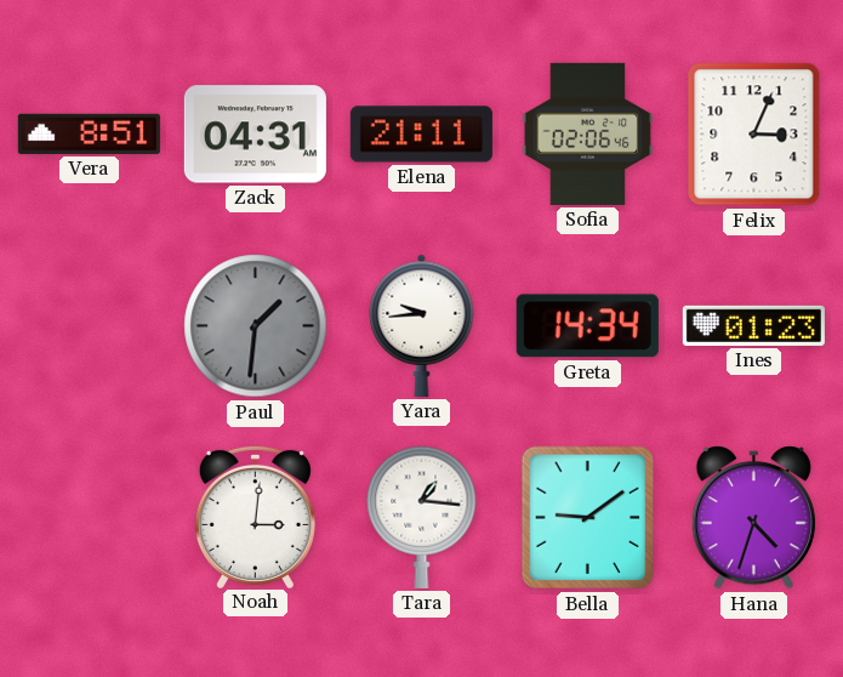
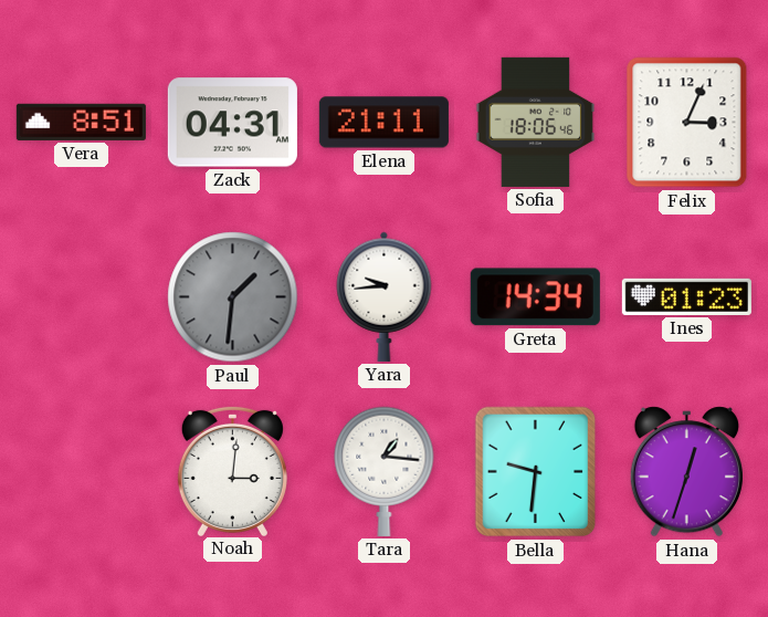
Sofia: 02:06 -> 18:06 (536, 122)
Bella: 9:09 -> 9:31 (536, 472)
Hana: 4:33 -> 12:33 (686, 472)
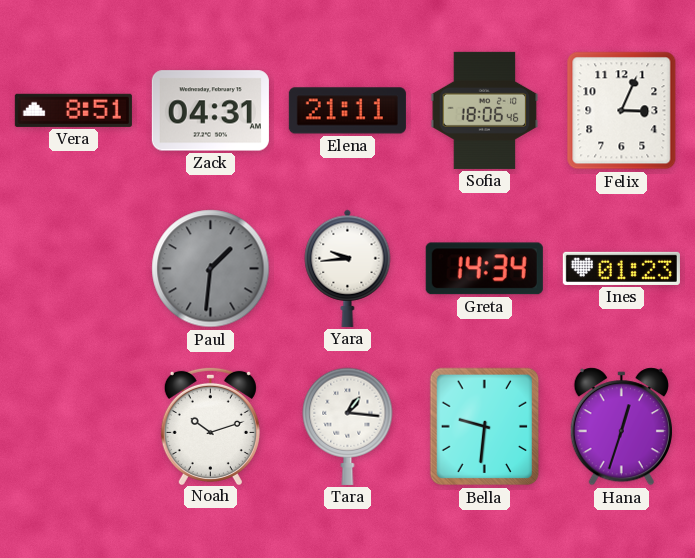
Noah: 3:01 -> 10:12 (210, 425)
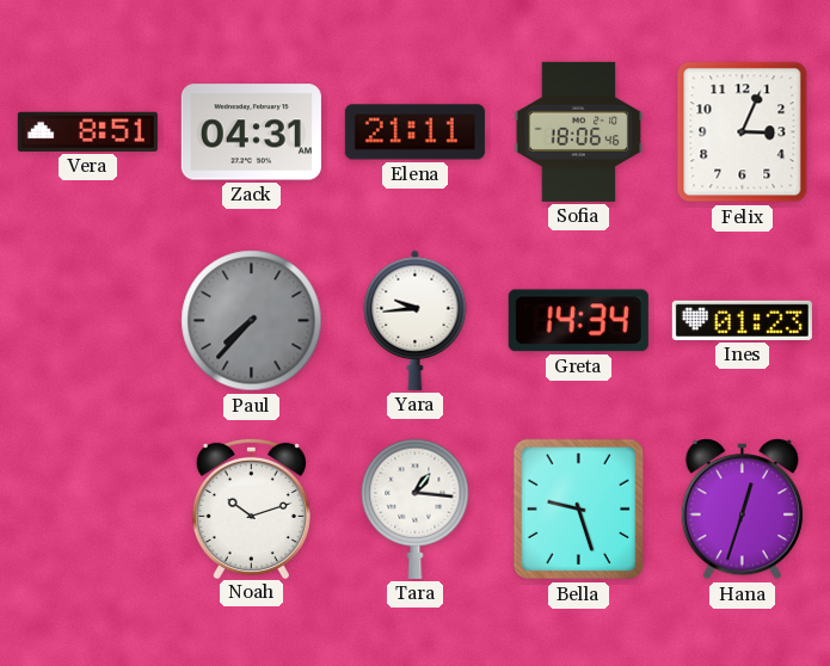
Paul: 1:31 -> 7:37 (252, 321)
Bella: 9:31 -> 9:27 (579, 510)
